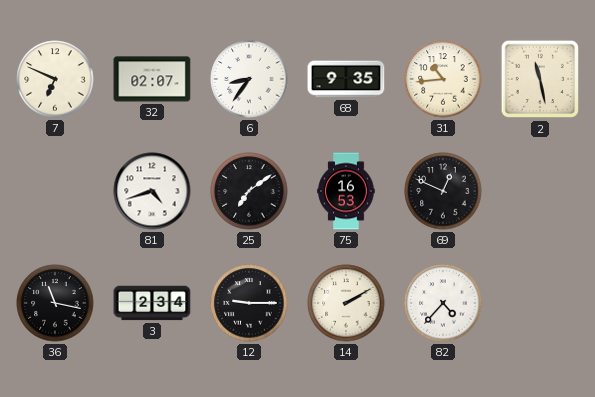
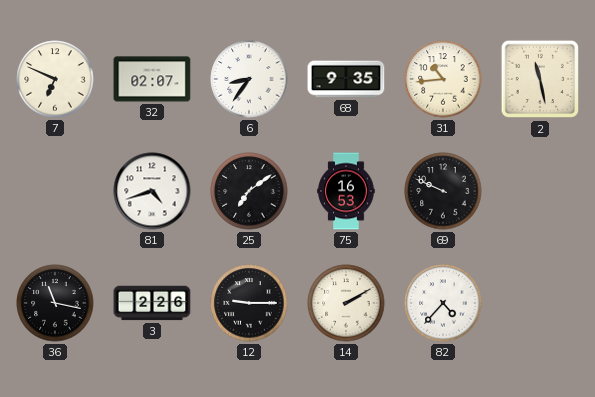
69: 12:49 -> 9:49 (443, 191)
3: 2:34 -> 2:26 (152, 303)
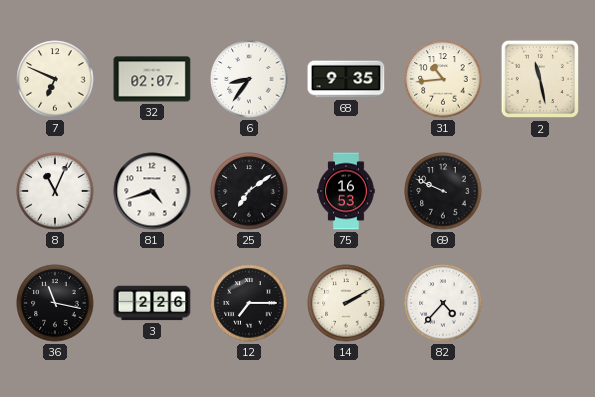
8: none -> 11:04 (55, 191)
12: 9:15 -> 7:15 (249, 303)
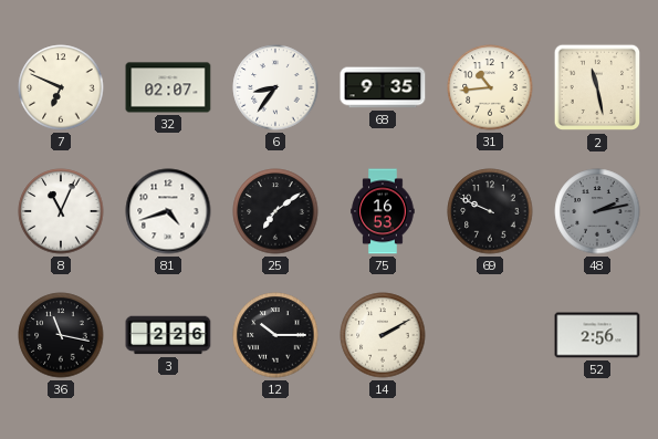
48: none -> 2:13 (597, 211)
12: 7:15 -> 10:15 (275, 335)
82: 4:37 -> none (443, 303)
52: none -> 2:56 (597, 335)
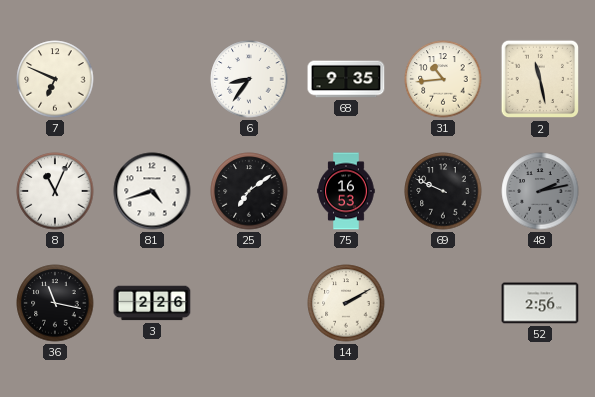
32: 02:07 -> none (168, 87)
12: 10:15 -> none (275, 335)
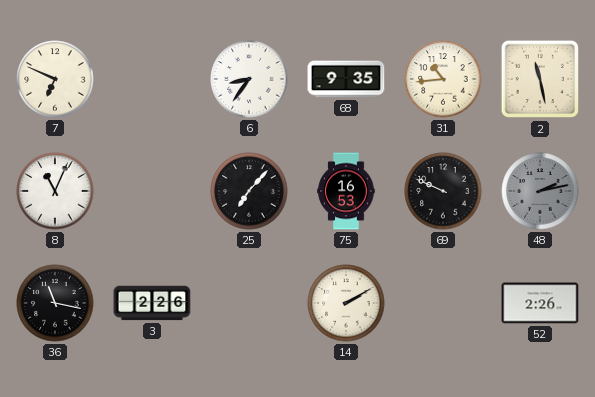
81: 4:42 -> none (152, 191)
25: 7:09 -> 7:07 (249, 191)
52: 2:56 -> 2:26 (540, 303)
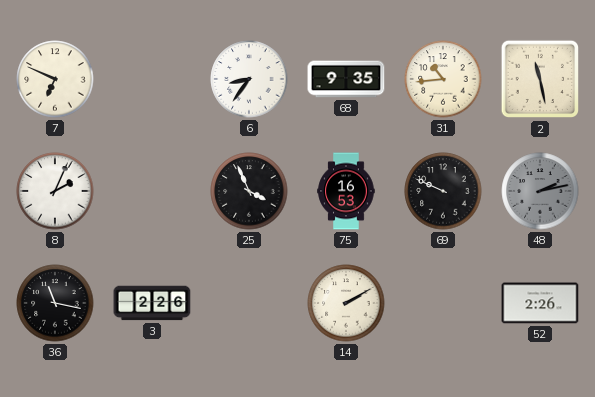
8: 11:04 -> 2:04 (55, 191)
25: 7:07 -> 3:56 (249, 191)
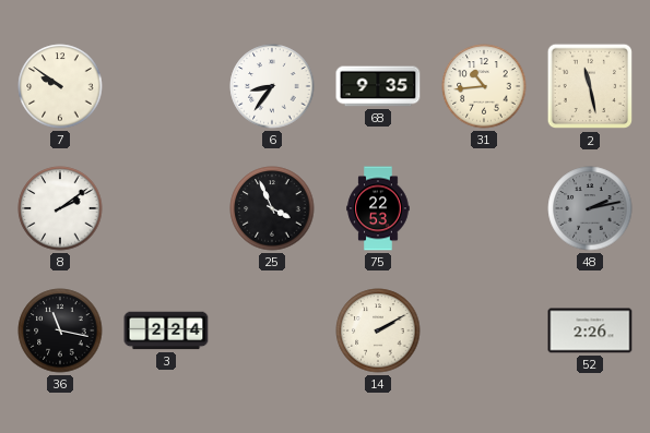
7: 6:49 -> 9:51 (60, 86)
8: 2:04 -> 2:09 (60, 208)
75: 16:53 -> 22:53 (378, 208)
69: 9:49 -> none (443, 191)
3: 2:26 -> 2:24 (166, 330)
